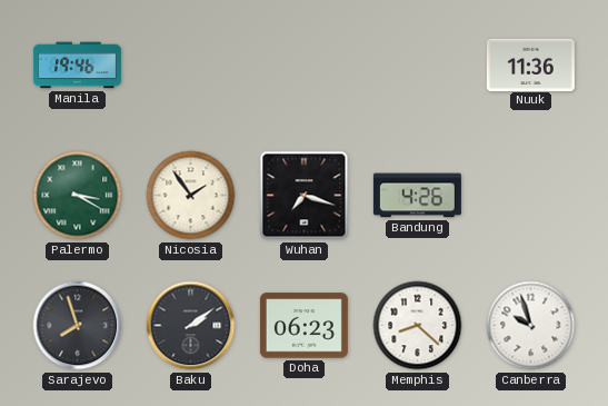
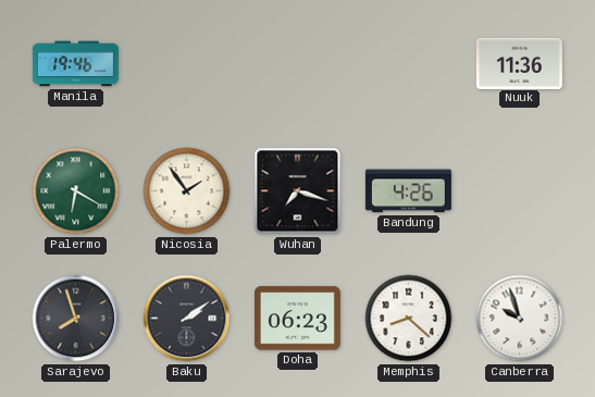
Palermo: 3:20 -> 6:20 (76, 191)
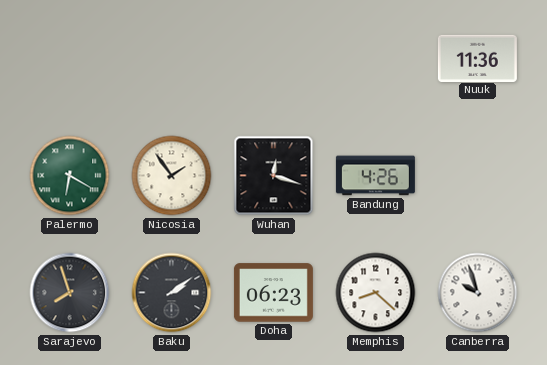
Manila: 19:46 -> none (75, 64)
Wuhan: 7:18 -> 12:18 (274, 176)
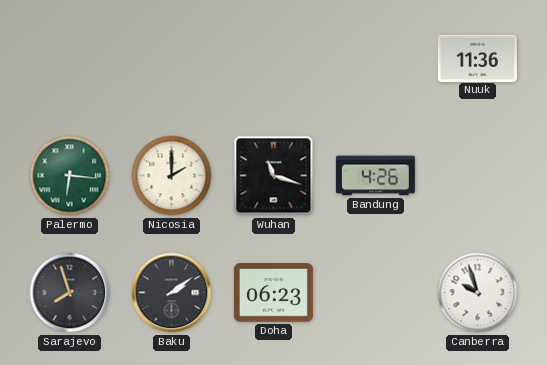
Palermo: 6:20 -> 6:16 (70, 176)
Nicosia: 1:54 -> 2:00 (172, 176)
Wuhan: 12:18 -> 11:18 (274, 176)
Memphis: 8:22 -> none (376, 293)
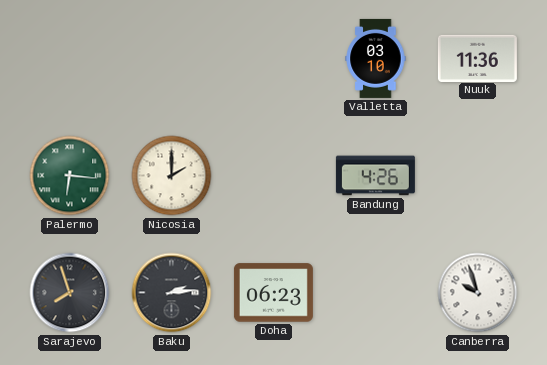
Valletta: none -> 03:10 (376, 58)
Wuhan: 11:18 -> none (274, 176)
Baku: 2:09 -> 2:14 (172, 293)
